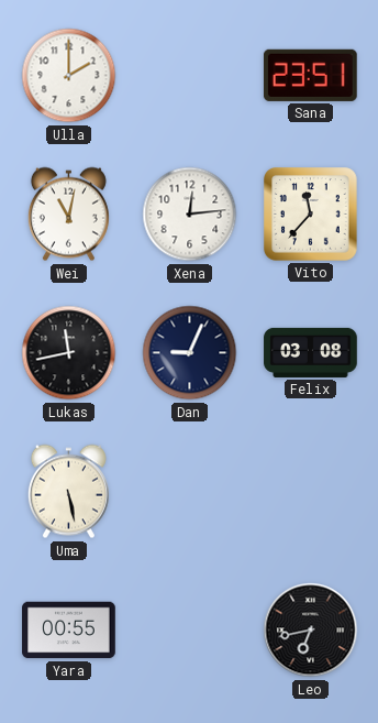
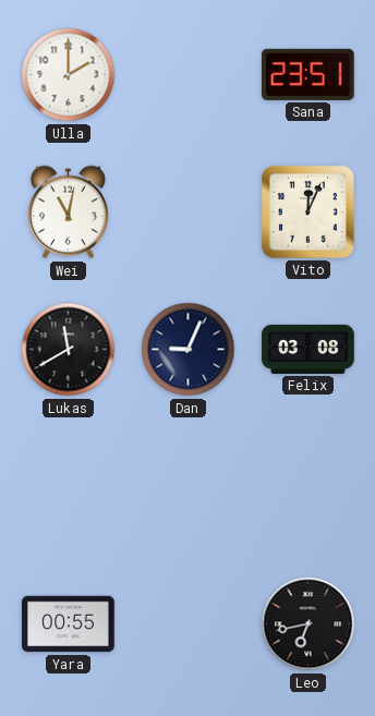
Xena: 12:14 -> none (190, 215)
Vito: 11:37 -> 12:04 (309, 213)
Lukas: 11:43 -> 11:40 (69, 350)
Uma: 5:28 -> none (68, 492)
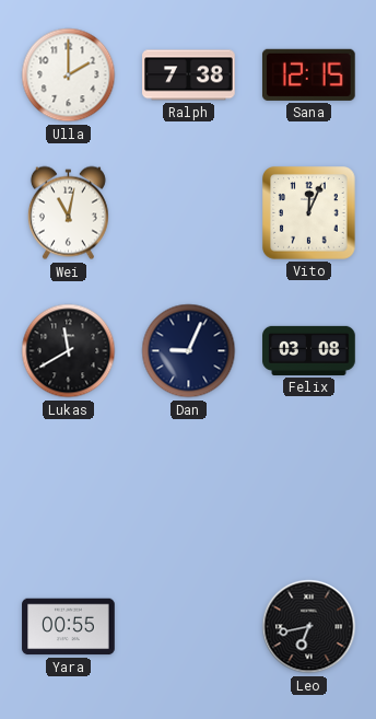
Ralph: none -> 7:38 (189, 76)
Sana: 23:51 -> 12:15 (308, 74)
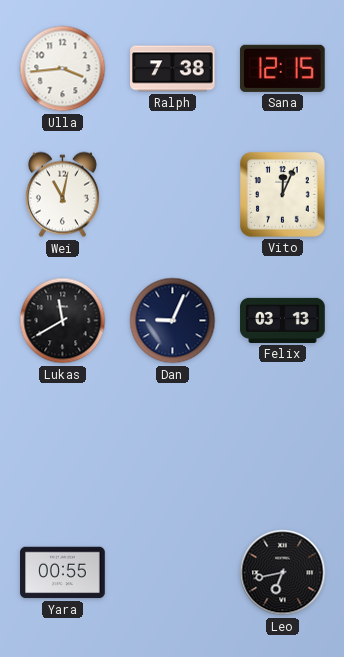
Ulla: 2:00 -> 3:44 (63, 69)
Felix: 03:08 -> 03:13 (283, 320)
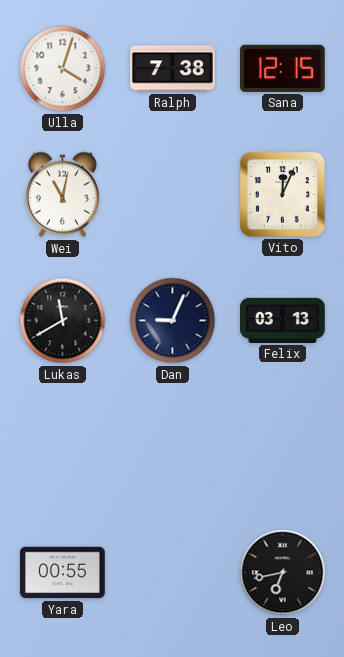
Ulla: 3:44 -> 4:03 (63, 69)
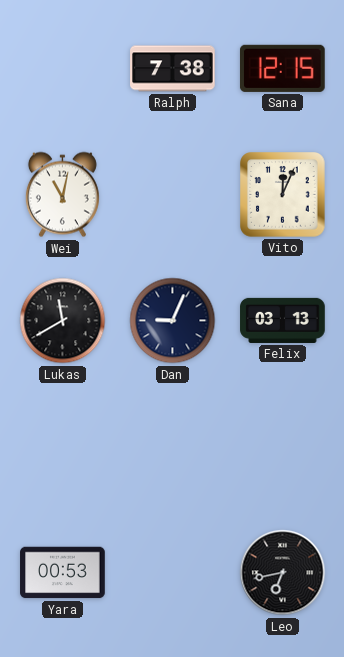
Ulla: 4:03 -> none (63, 69)
Yara: 00:55 -> 00:53 (63, 573)
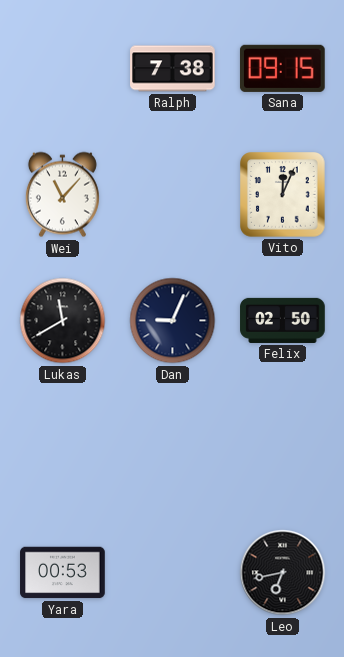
Sana: 12:15 -> 09:15 (282, 68)
Wei: 11:02 -> 11:07 (62, 195)
Felix: 03:13 -> 02:50 (283, 320)
